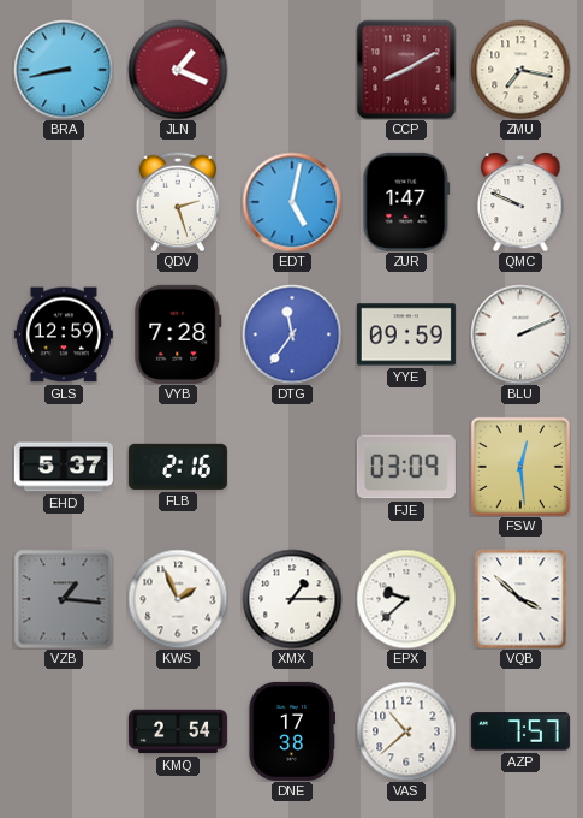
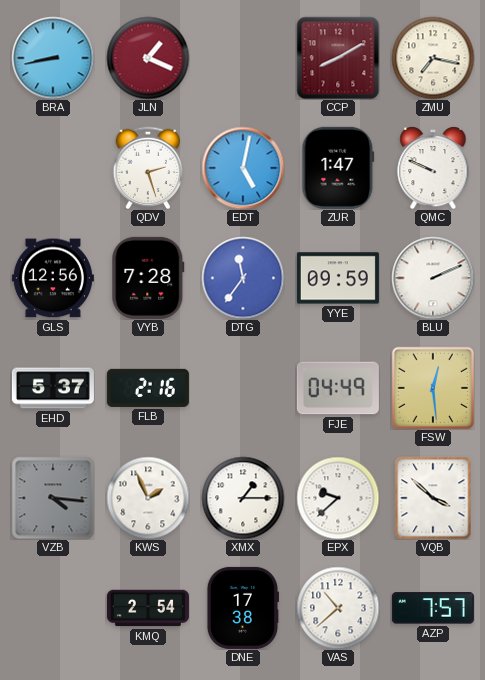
GLS: 12:59 -> 12:56 (53, 278)
FJE: 03:09 -> 04:49 (338, 388)
VZB: 1:16 -> 4:16 (53, 498)
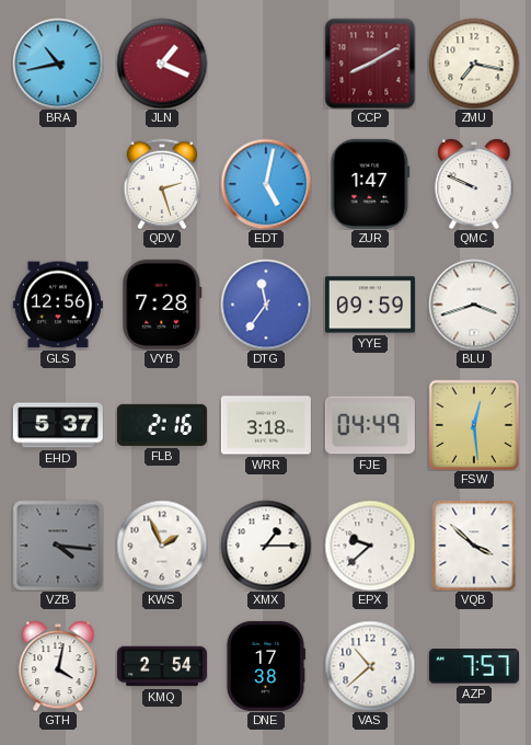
BRA: 8:43 -> 10:43 (58, 64)
BLU: 2:11 -> 3:42 (474, 305)
WRR: none -> 3:18 (266, 425)
GTH: none -> 4:02 (58, 666)
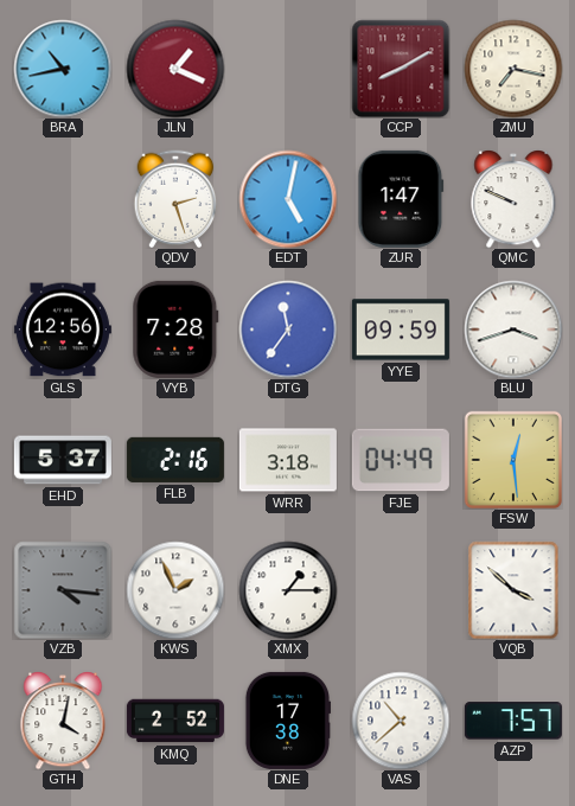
EPX: 9:38 -> none (370, 546)
KMQ: 2:54 -> 2:52 (175, 721)
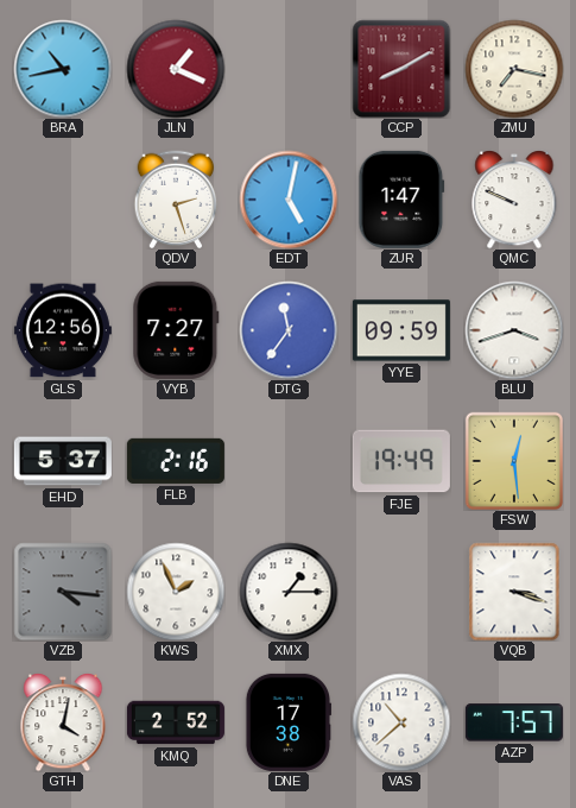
VYB: 7:28 -> 7:27 (176, 330)
WRR: 3:18 -> none (288, 460)
FJE: 04:49 -> 19:49 (401, 461)
VQB: 3:52 -> 3:18 (514, 592)
